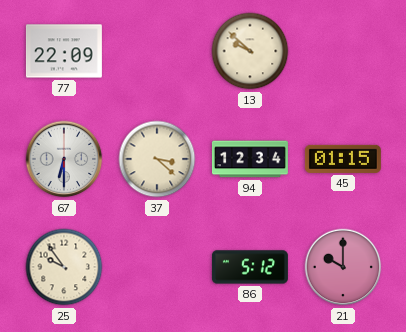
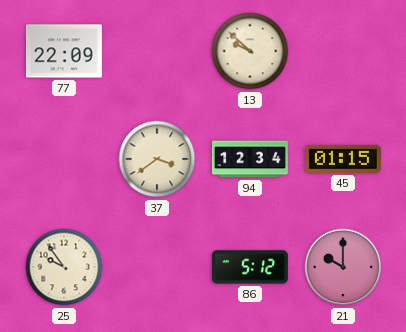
67: 6:30 -> none (64, 159)
37: 3:22 -> 3:39 (157, 159)
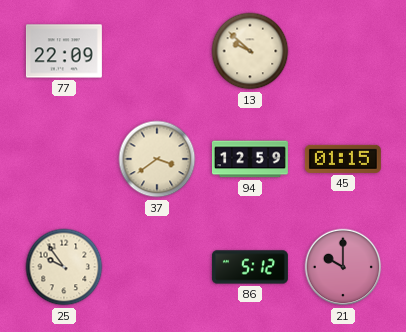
94: 12:34 -> 12:59 (250, 159)
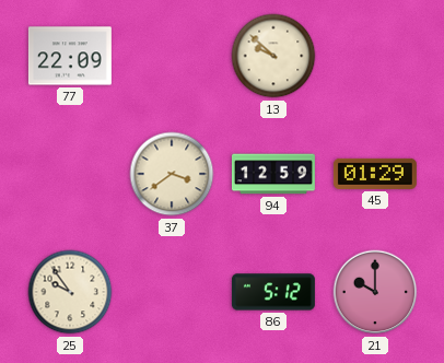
45: 01:15 -> 01:29 (375, 174)
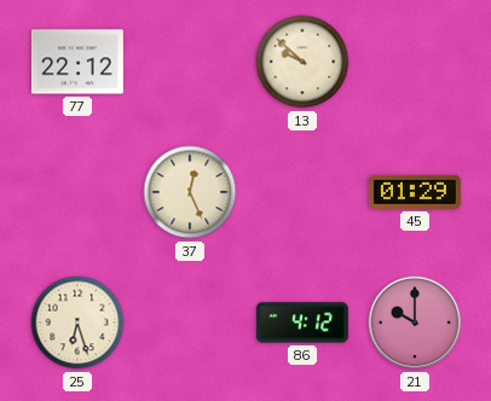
77: 22:09 -> 22:12 (77, 62)
37: 3:39 -> 12:26 (190, 192)
94: 12:59 -> none (273, 174)
25: 9:54 -> 6:27 (77, 322)
86: 5:12 -> 4:12 (302, 322)
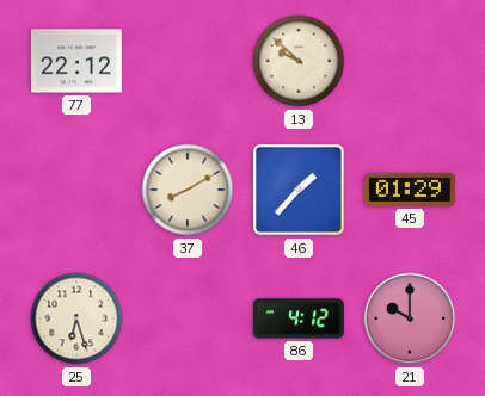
37: 12:26 -> 8:10 (188, 190)
46: none -> 1:37 (299, 190)
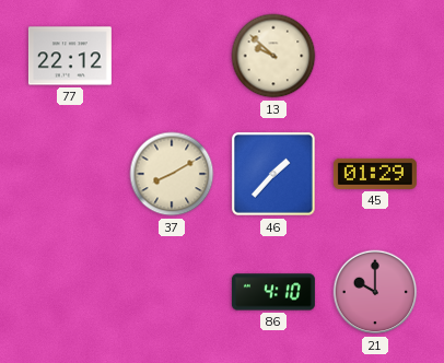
25: 6:27 -> none (76, 318)
86: 4:12 -> 4:10 (273, 292)
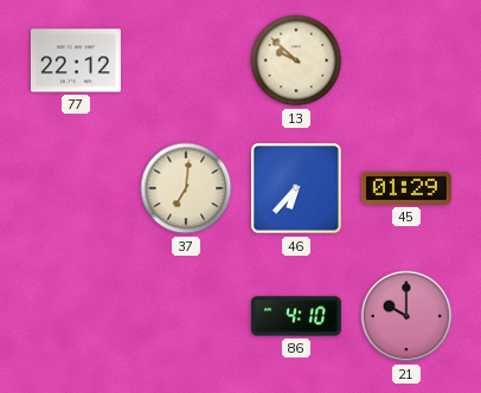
37: 8:10 -> 7:01 (186, 188)
46: 1:37 -> 6:37 (296, 188)
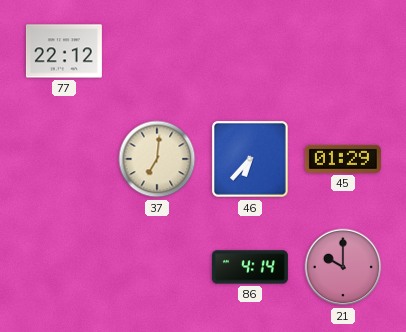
13: 9:52 -> none (296, 60)
86: 4:10 -> 4:14 (250, 267)
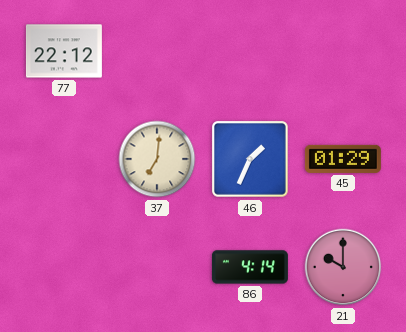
46: 6:37 -> 1:34 (250, 159)
